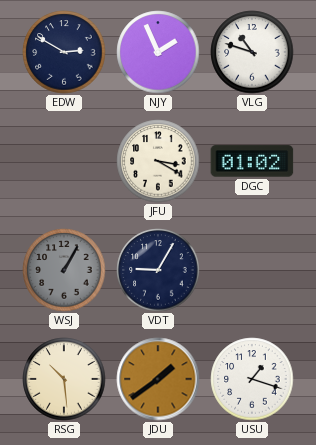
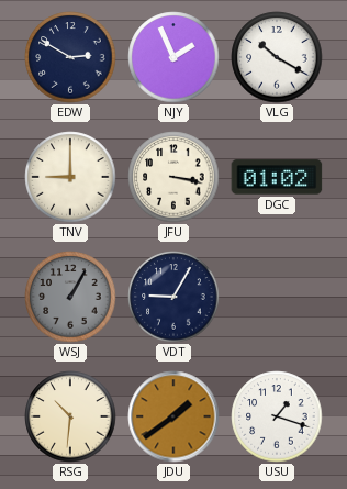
VLG: 10:48 -> 10:20 (277, 57)
TNV: none -> 9:00 (70, 177)
JFU: 3:20 -> 3:17 (173, 177)
RSG: 10:29 -> 10:31 (70, 416)
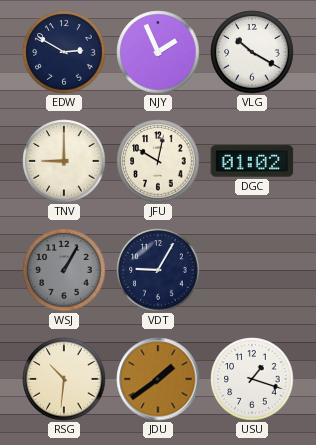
JFU: 3:17 -> 10:02 (158, 161)
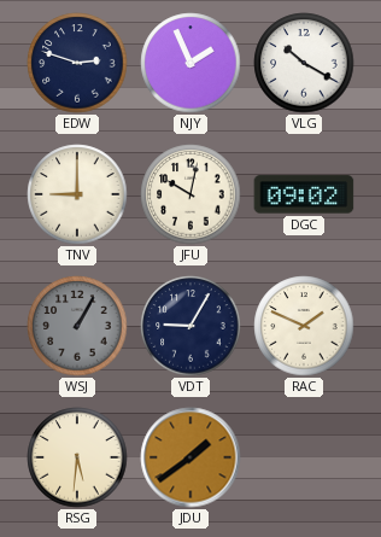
EDW: 2:50 -> 2:48 (77, 63)
DGC: 01:02 -> 09:02 (304, 194)
RAC: none -> 1:49 (304, 326)
RSG: 10:31 -> 5:31 (77, 457)
USU: 1:18 -> none (252, 379)
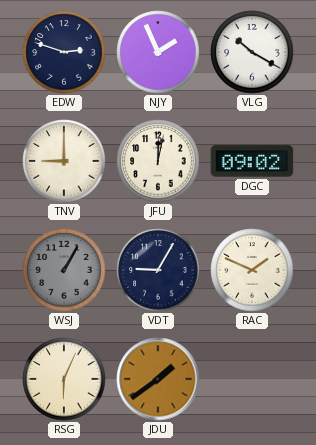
JFU: 10:02 -> 12:02 (158, 161)
RSG: 5:31 -> 6:04 (64, 379)
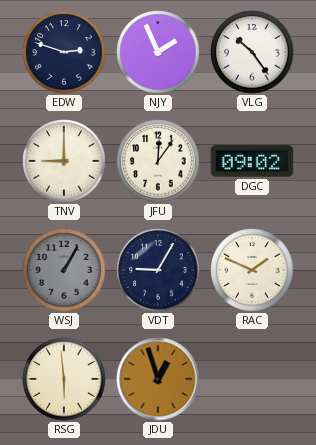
VLG: 10:20 -> 10:24 (252, 52)
JFU: 12:02 -> 12:06 (158, 161)
RSG: 6:04 -> 5:59 (64, 379)
JDU: 1:39 -> 12:57 (158, 379)
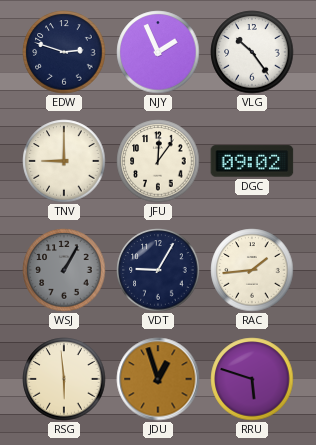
RAC: 1:49 -> 1:44 (252, 270)
RRU: none -> 5:48 (252, 379)
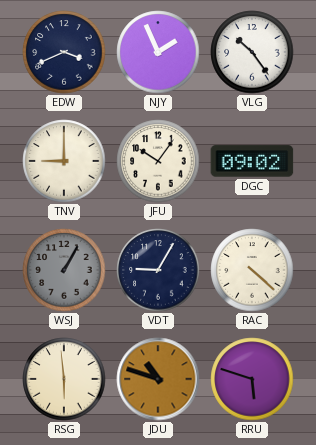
EDW: 2:48 -> 3:41 (64, 52)
JFU: 12:06 -> 10:06 (158, 161)
RAC: 1:44 -> 4:22 (252, 270)
JDU: 12:57 -> 10:48 (158, 379)
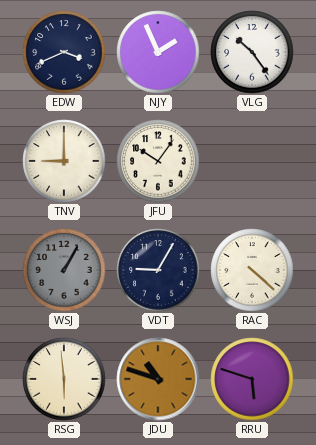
DGC: 09:02 -> none (252, 161)
